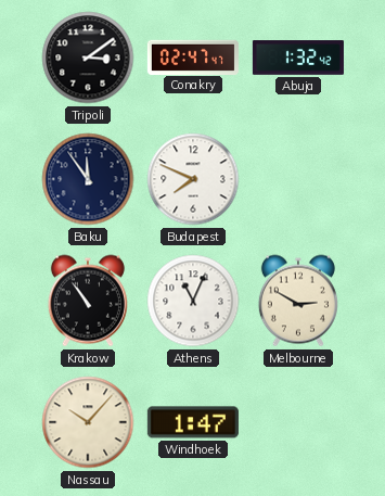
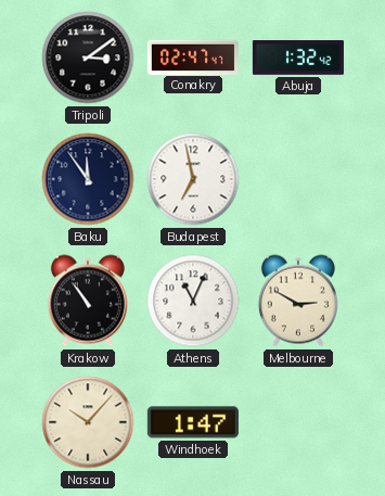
Budapest: 7:49 -> 6:58 (193, 179)
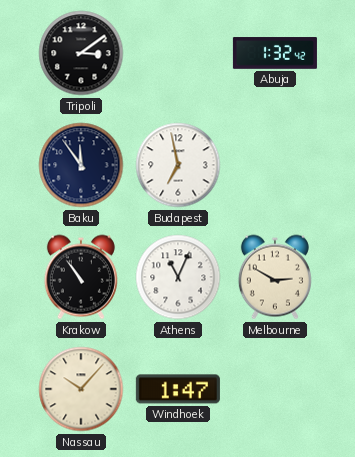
Conakry: 02:47 -> none (193, 56)
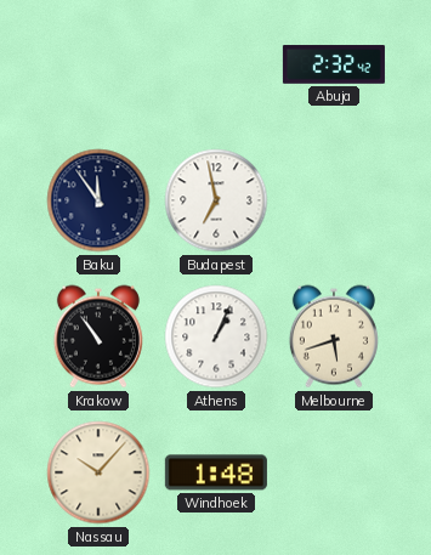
Tripoli: 3:09 -> none (81, 53)
Abuja: 1:32 -> 2:32 (334, 64)
Athens: 11:04 -> 1:04 (216, 336)
Melbourne: 2:50 -> 5:42 (334, 336)
Windhoek: 1:47 -> 1:48 (216, 472)
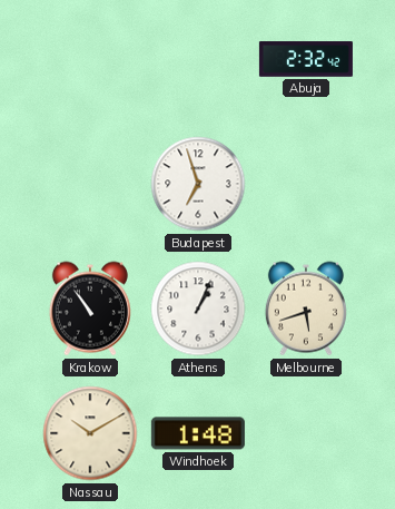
Baku: 11:54 -> none (98, 200)
Budapest: 6:58 -> 6:57 (198, 184)
Nassau: 10:07 -> 10:10 (90, 433)
